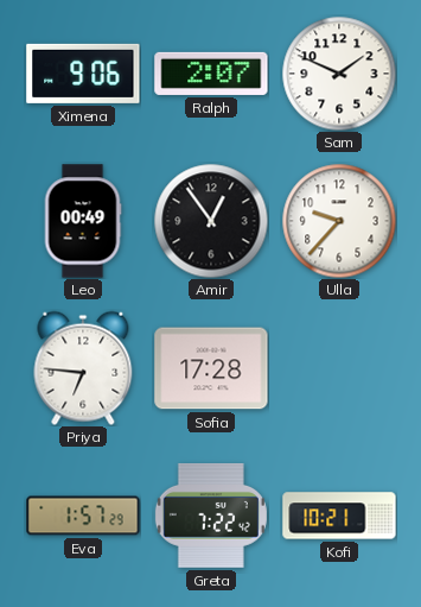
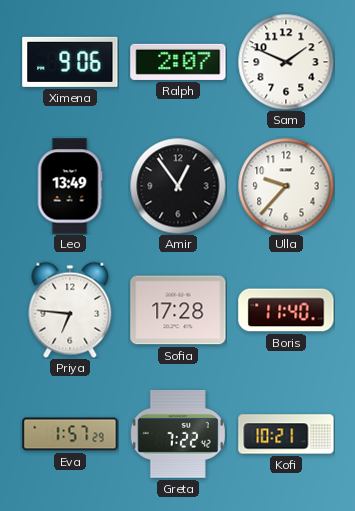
Leo: 00:49 -> 13:49 (70, 186)
Boris: none -> 11:40 (286, 310)
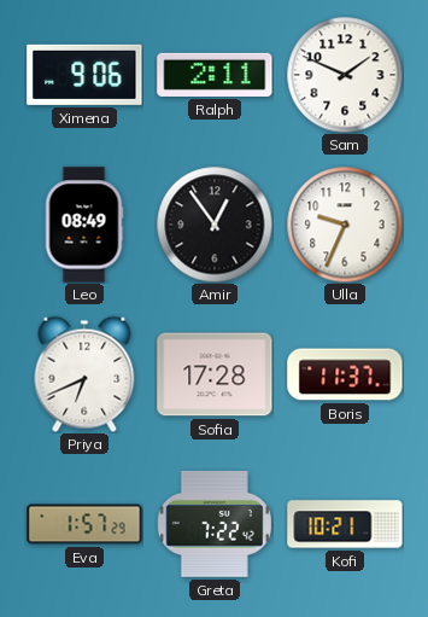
Ralph: 2:07 -> 2:11 (215, 75)
Leo: 13:49 -> 08:49 (84, 225)
Ulla: 9:37 -> 9:34 (345, 225)
Priya: 6:46 -> 6:41 (84, 374)
Boris: 11:40 -> 11:37 (345, 374)
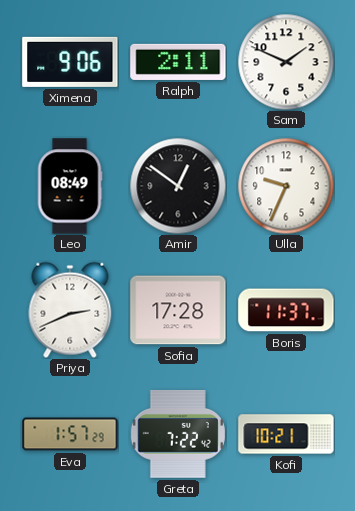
Amir: 12:54 -> 12:51 (178, 186)
Priya: 6:41 -> 2:41 (70, 310)
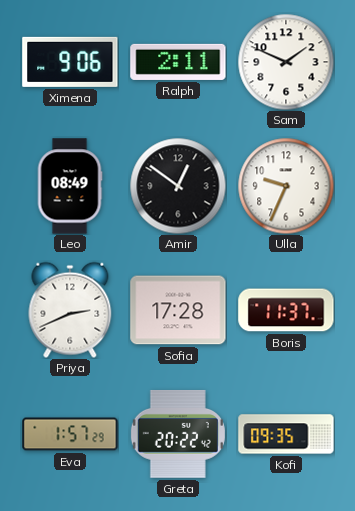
Greta: 7:22 -> 20:22 (178, 434)
Kofi: 10:21 -> 09:35 (286, 434)
